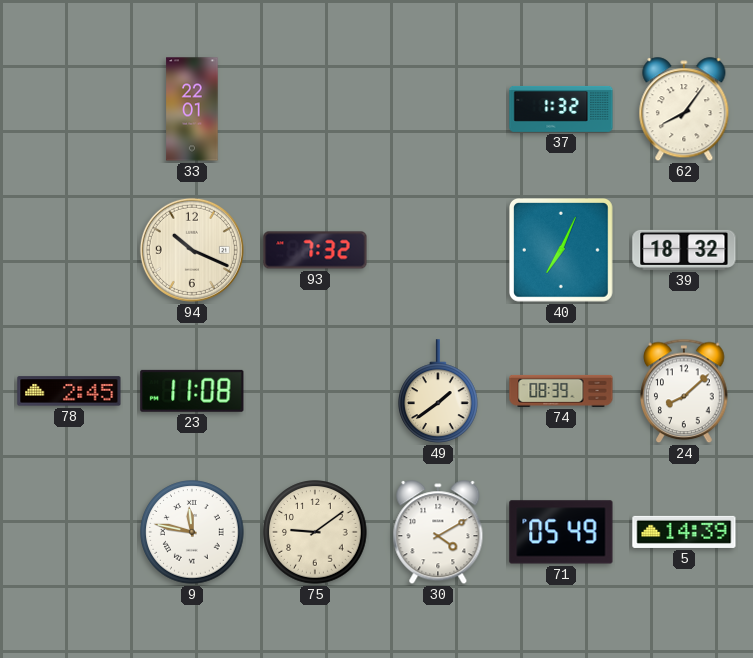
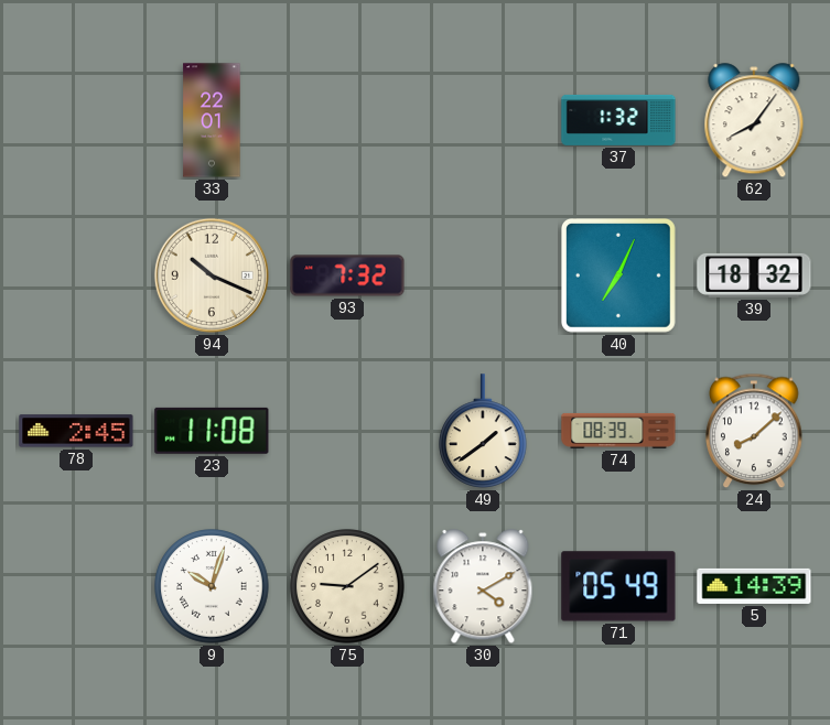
9: 11:47 -> 10:03 (212, 586)
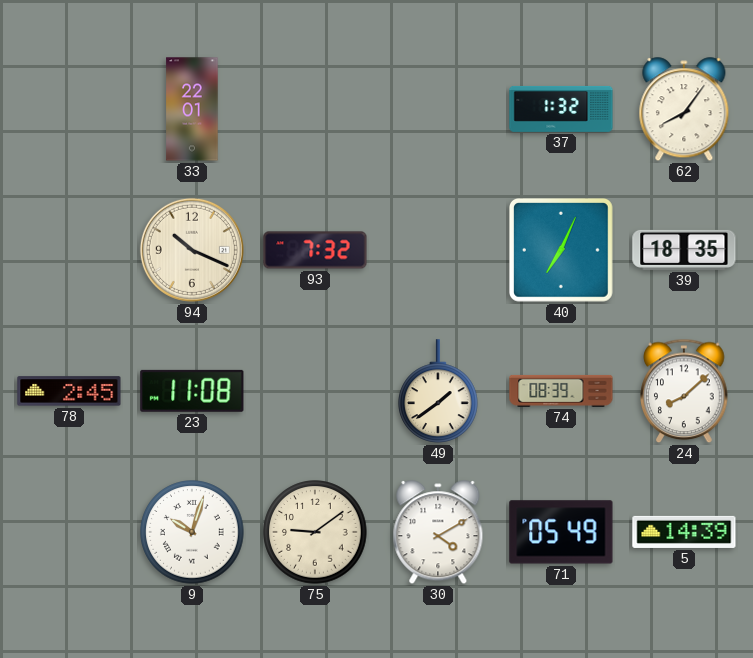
39: 18:32 -> 18:35 (684, 250)
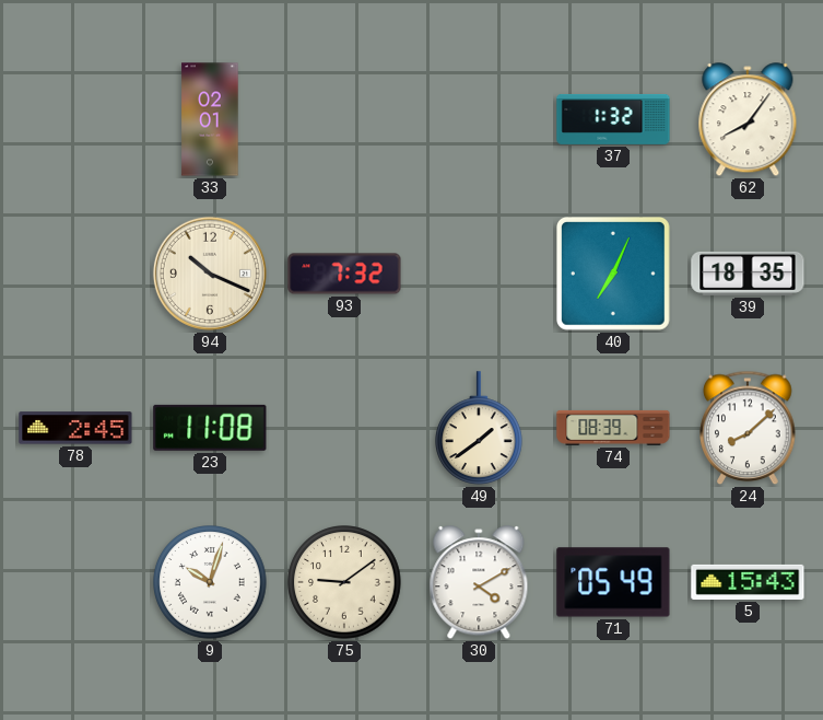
33: 22:01 -> 02:01 (210, 119)
5: 14:39 -> 15:43 (748, 582)
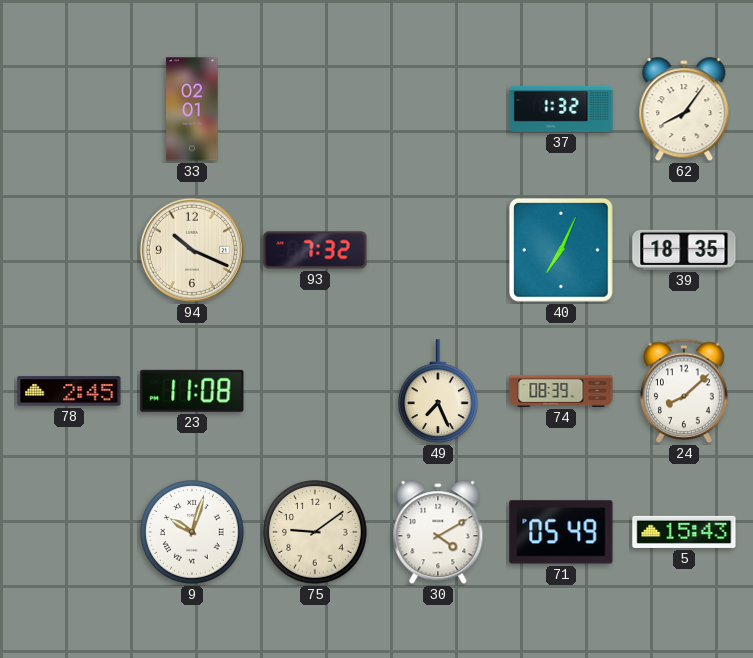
49: 1:39 -> 7:26 (439, 391)
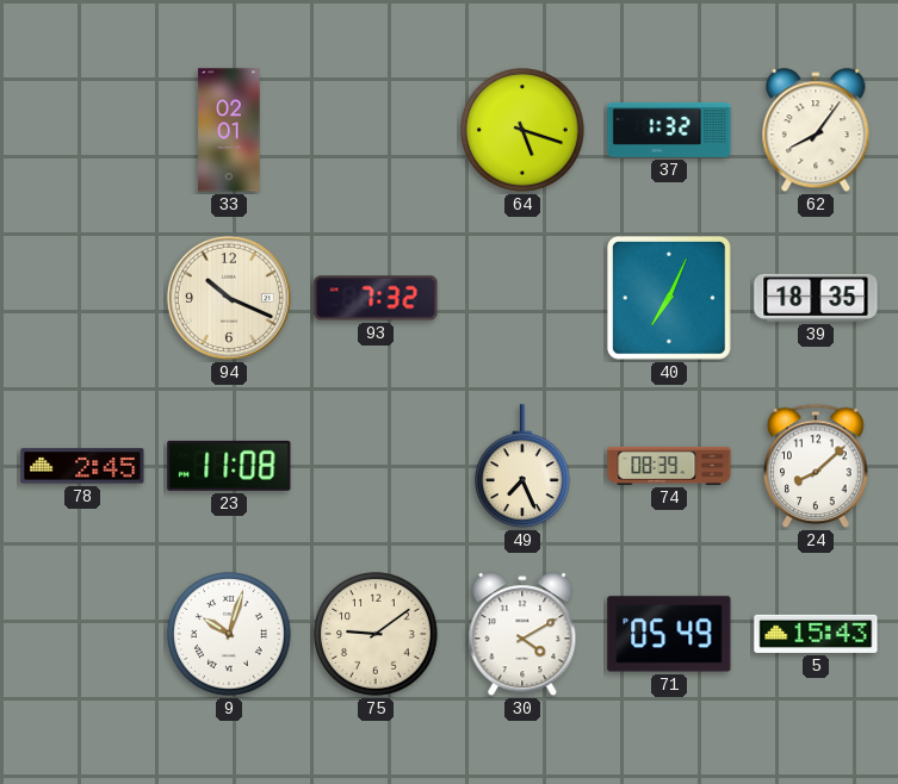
64: none -> 5:18 (522, 130)
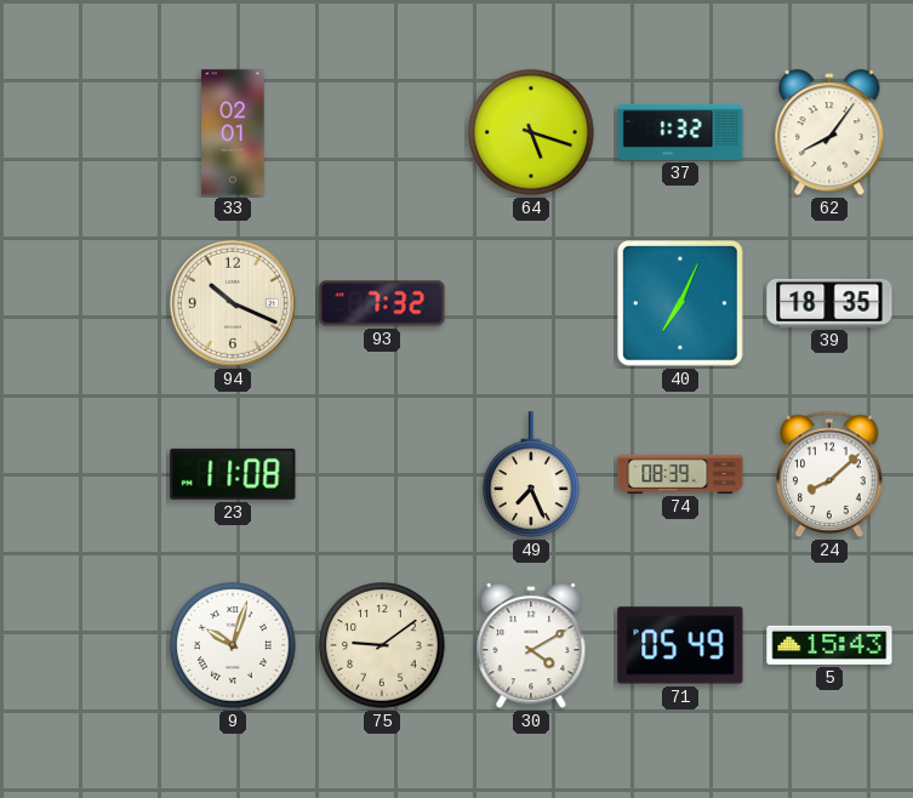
78: 2:45 -> none (82, 466)
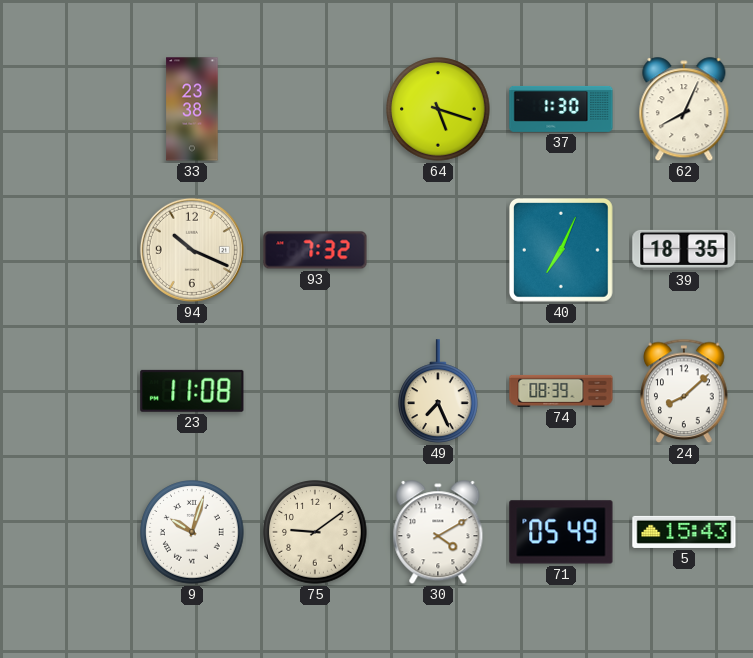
33: 02:01 -> 23:38 (192, 109)
37: 1:32 -> 1:30 (561, 109)
62: 8:06 -> 8:04 (684, 110)
